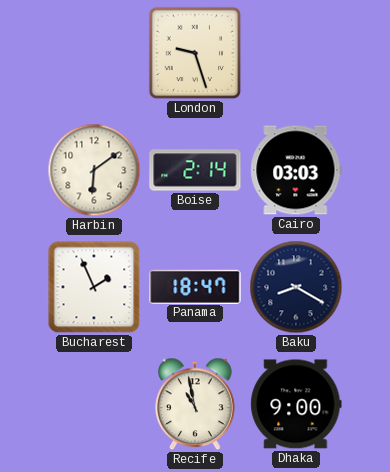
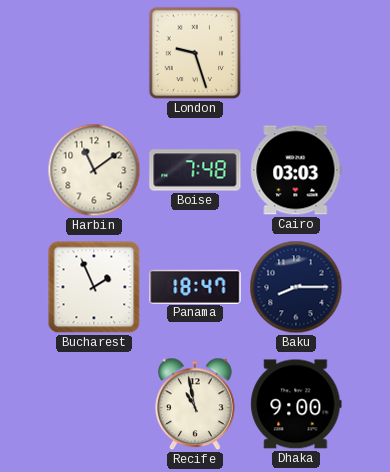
Harbin: 6:09 -> 11:09 (94, 170)
Boise: 2:14 -> 7:48 (195, 170)
Baku: 8:20 -> 8:15 (296, 287)
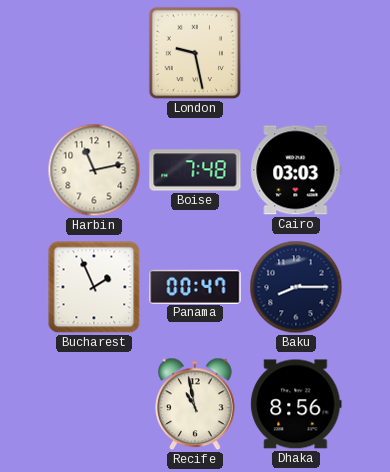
London: 9:27 -> 9:28 (195, 53)
Harbin: 11:09 -> 11:13 (94, 170)
Panama: 18:47 -> 00:47 (195, 286)
Dhaka: 9:00 -> 8:56 (296, 404)
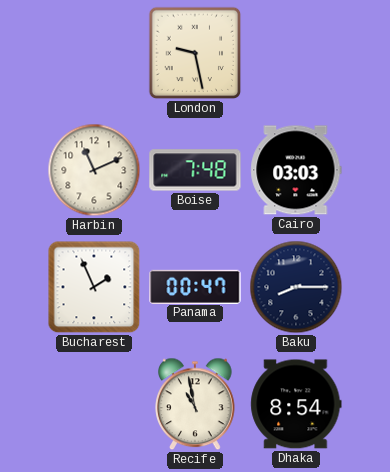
Harbin: 11:13 -> 11:11 (94, 170)
Dhaka: 8:56 -> 8:54 (296, 404)
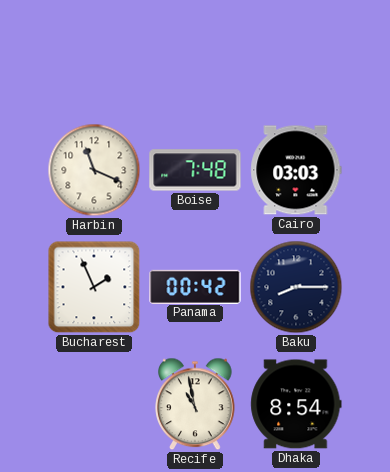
London: 9:28 -> none (195, 53)
Harbin: 11:11 -> 11:19 (94, 170)
Panama: 00:47 -> 00:42 (195, 286)
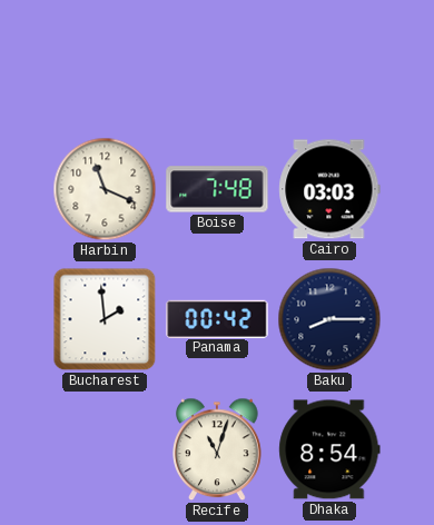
Bucharest: 1:56 -> 1:59 (105, 319)
Recife: 10:58 -> 11:03 (217, 449)
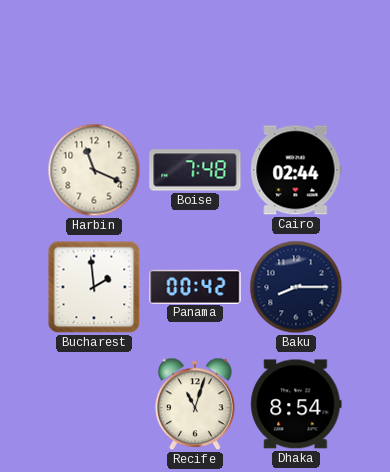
Cairo: 03:03 -> 02:44 (296, 170)
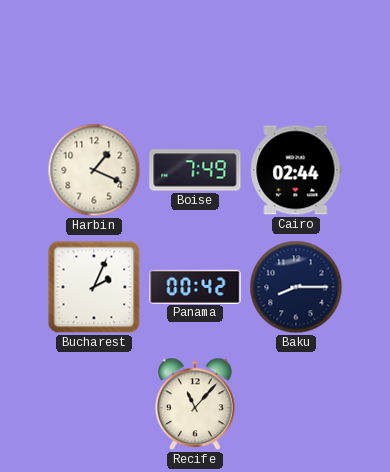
Harbin: 11:19 -> 1:19 (94, 170)
Boise: 7:48 -> 7:49 (195, 170)
Bucharest: 1:59 -> 2:04 (94, 287)
Recife: 11:03 -> 11:07 (195, 404)
Dhaka: 8:54 -> none (296, 404)
